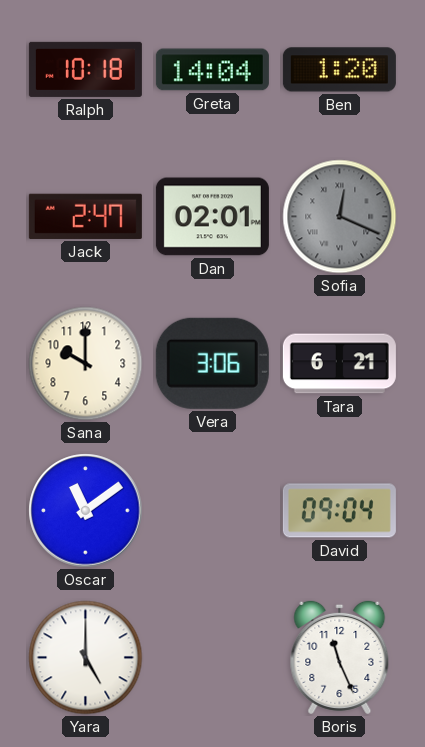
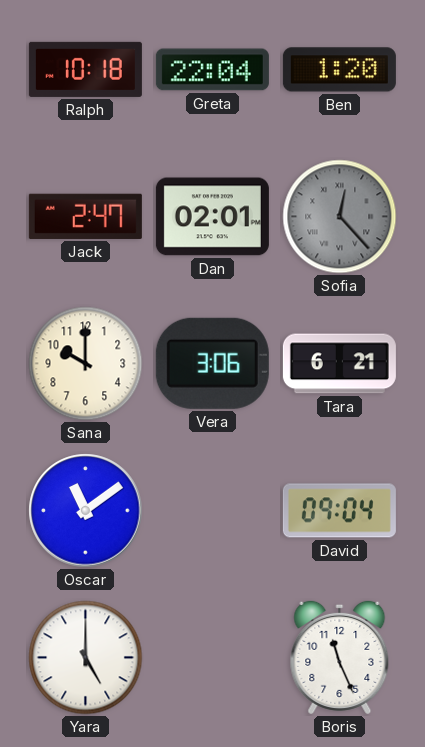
Greta: 14:04 -> 22:04 (212, 70)
Sofia: 12:19 -> 12:23 (340, 217)
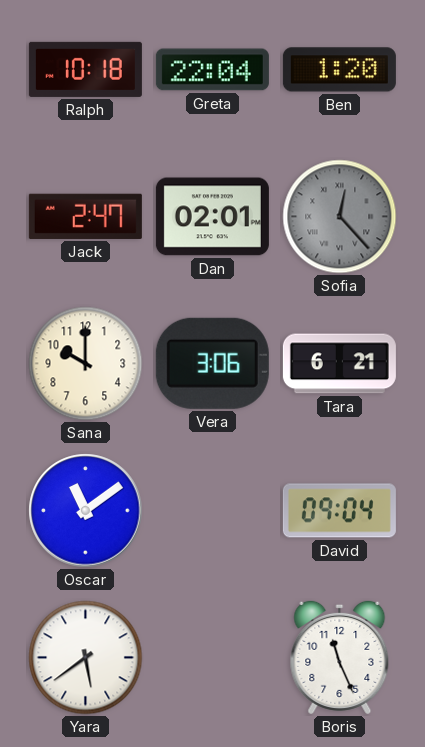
Yara: 5:00 -> 5:39 (86, 658)
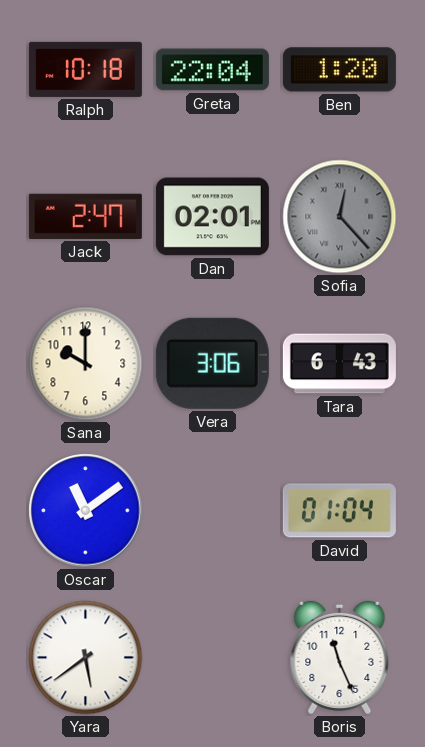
Tara: 6:21 -> 6:43 (339, 364)
David: 09:04 -> 01:04 (339, 511)
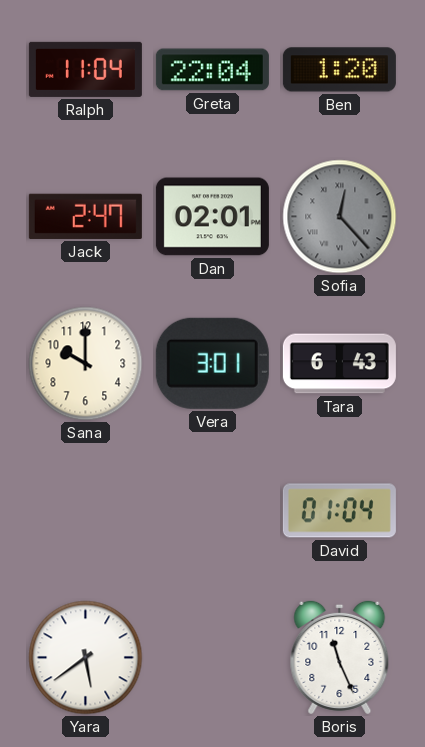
Ralph: 10:18 -> 11:04 (85, 69)
Vera: 3:06 -> 3:01 (212, 363)
Oscar: 11:09 -> none (86, 511)
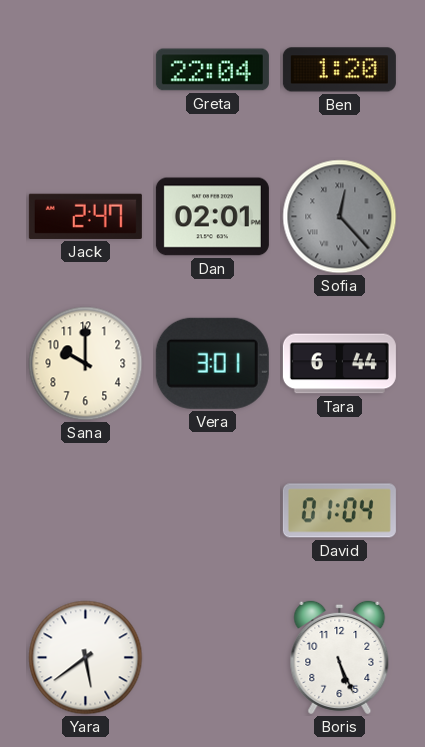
Ralph: 11:04 -> none (85, 69)
Tara: 6:43 -> 6:44 (339, 364)
Boris: 11:26 -> 5:26 (340, 657)
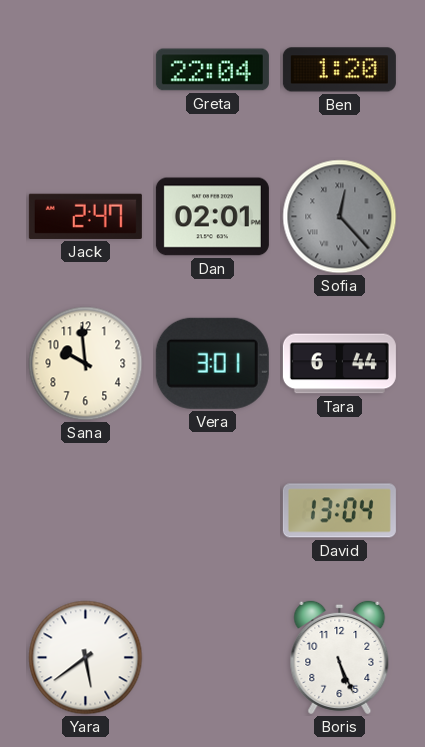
Sana: 10:00 -> 9:59 (86, 364)
David: 01:04 -> 13:04 (339, 511)
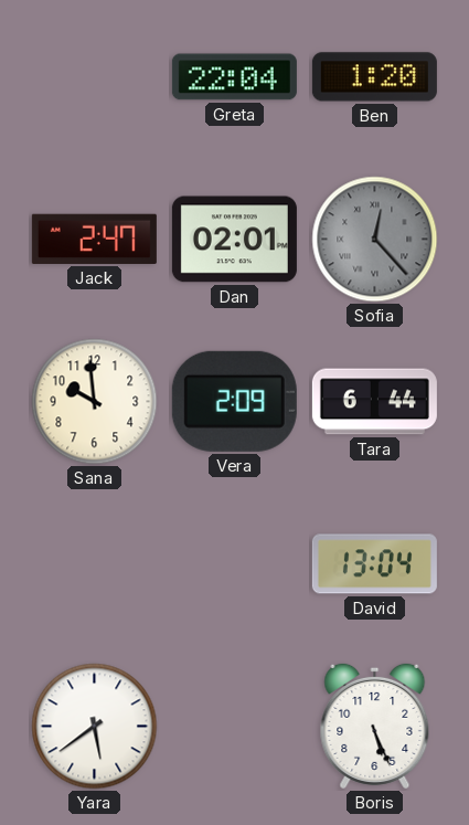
Vera: 3:01 -> 2:09 (234, 401)
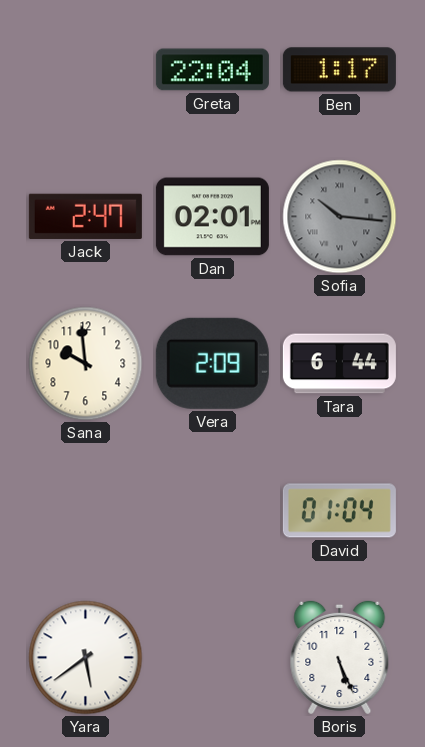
Ben: 1:20 -> 1:17 (339, 70)
Sofia: 12:23 -> 10:16 (340, 217)
David: 13:04 -> 01:04 (339, 511)
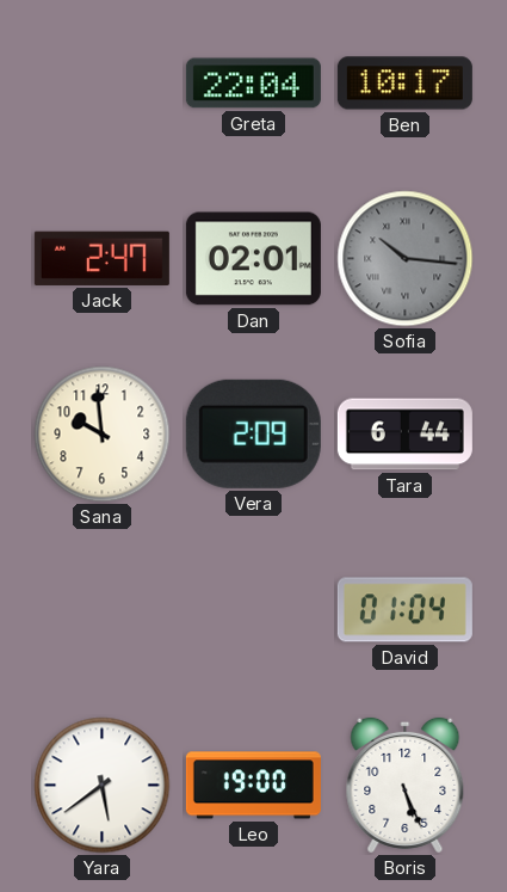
Ben: 1:17 -> 10:17 (404, 84)
Leo: none -> 19:00 (253, 786)
